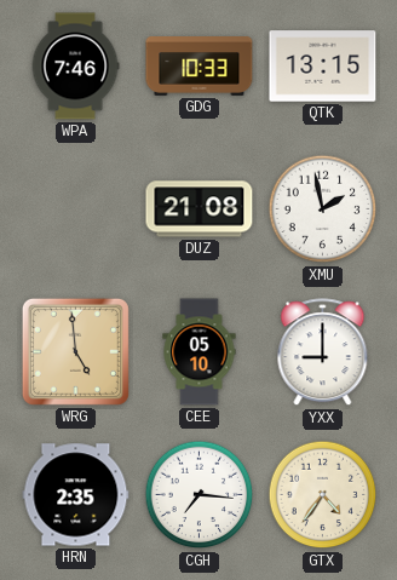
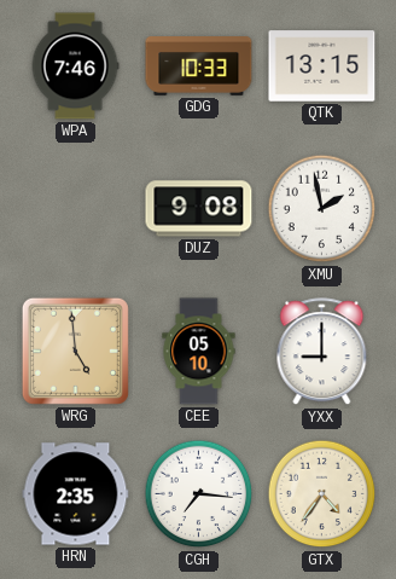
DUZ: 21:08 -> 9:08 (199, 209)
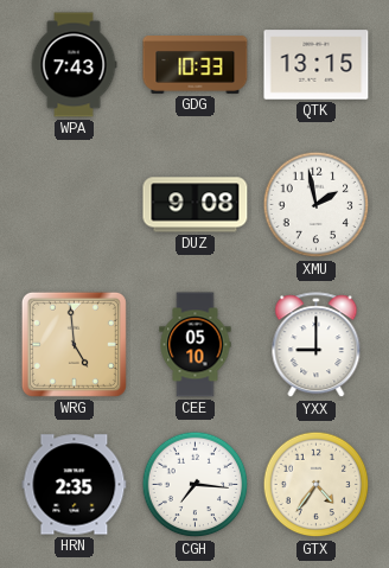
WPA: 7:46 -> 7:43 (74, 65)
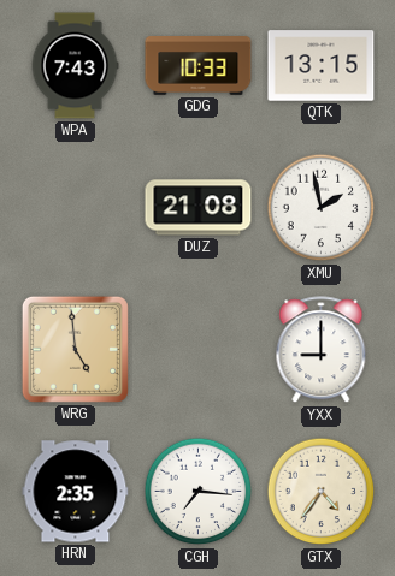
DUZ: 9:08 -> 21:08 (199, 208)
CEE: 05:10 -> none (196, 345)
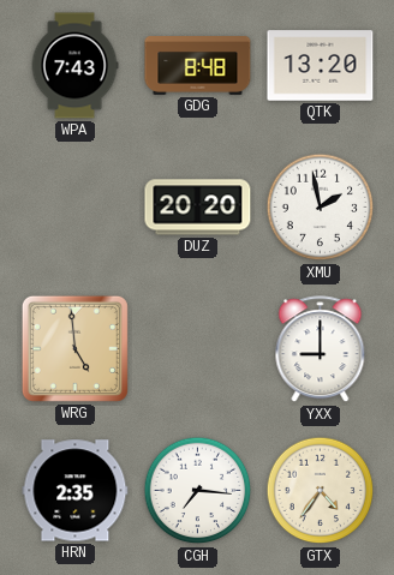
GDG: 10:33 -> 8:48 (198, 66)
QTK: 13:15 -> 13:20 (321, 66)
DUZ: 21:08 -> 20:20 (198, 208)
